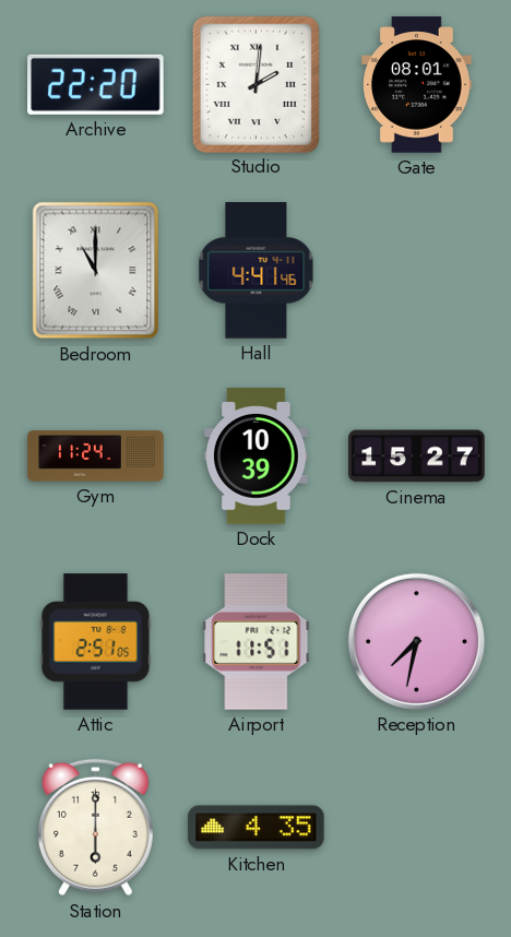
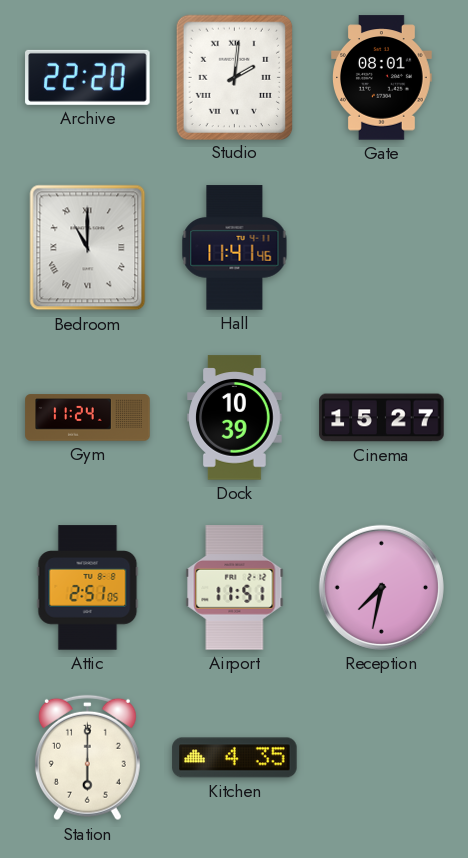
Hall: 4:41 -> 11:41 (235, 248)
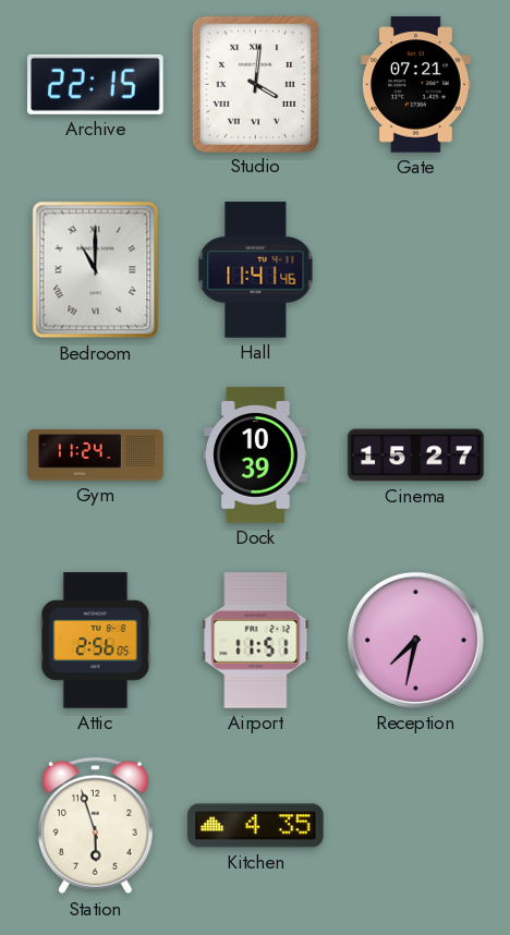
Archive: 22:20 -> 22:15 (96, 84)
Studio: 2:01 -> 4:01 (255, 84)
Gate: 08:01 -> 07:21 (416, 85)
Attic: 2:51 -> 2:56 (96, 641)
Station: 6:00 -> 5:57 (95, 826)
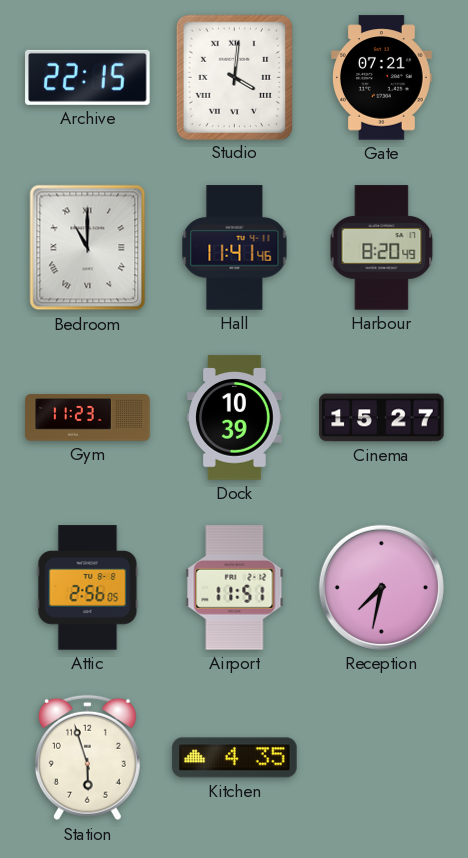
Harbour: none -> 8:20 (382, 248)
Gym: 11:24 -> 11:23 (88, 418)
